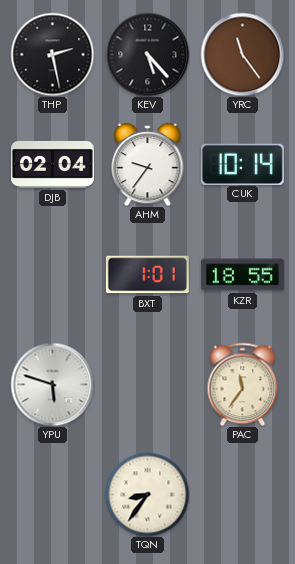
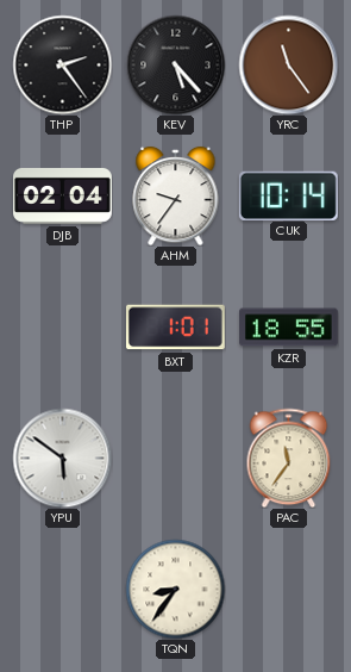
THP: 2:28 -> 2:24 (62, 64)
YPU: 5:48 -> 5:51 (62, 458)
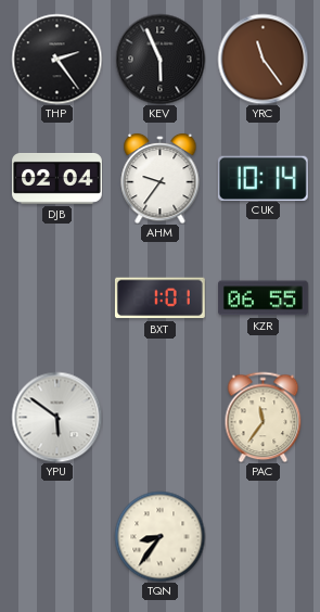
KEV: 5:23 -> 5:56 (159, 59)
KZR: 18:55 -> 06:55 (264, 298)
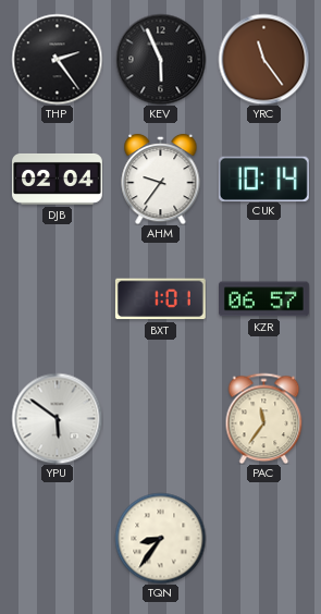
KZR: 06:55 -> 06:57 (264, 299)
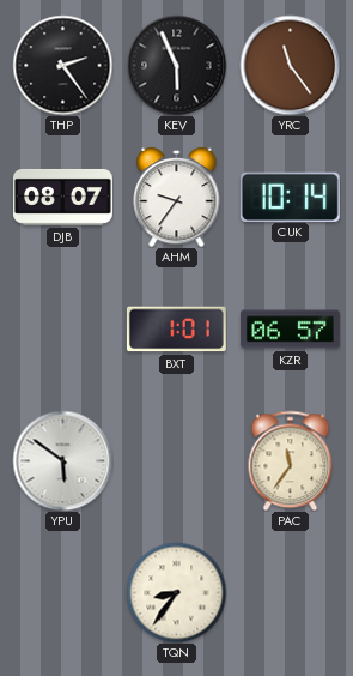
DJB: 02:04 -> 08:07 (63, 197)
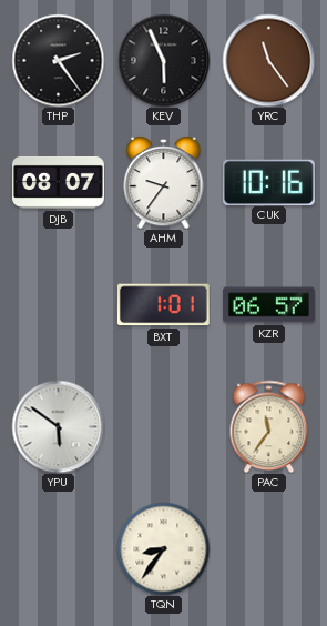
CUK: 10:14 -> 10:16 (268, 182)
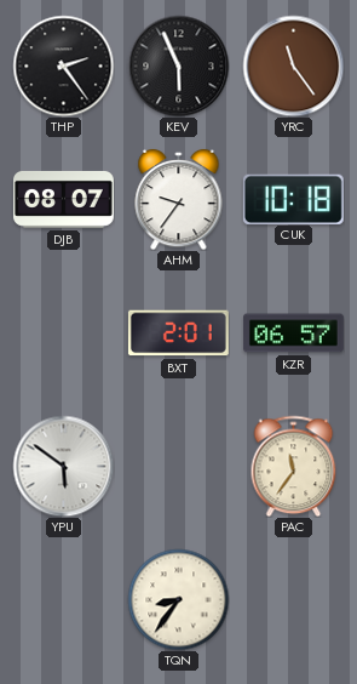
CUK: 10:16 -> 10:18 (293, 199)
BXT: 1:01 -> 2:01 (178, 334)
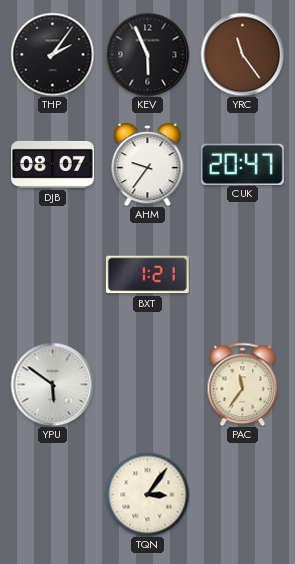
THP: 2:24 -> 2:06 (52, 54)
CUK: 10:18 -> 20:47 (242, 164)
BXT: 2:01 -> 1:21 (147, 275)
KZR: 06:57 -> none (294, 334)
TQN: 8:36 -> 3:06 (147, 494)
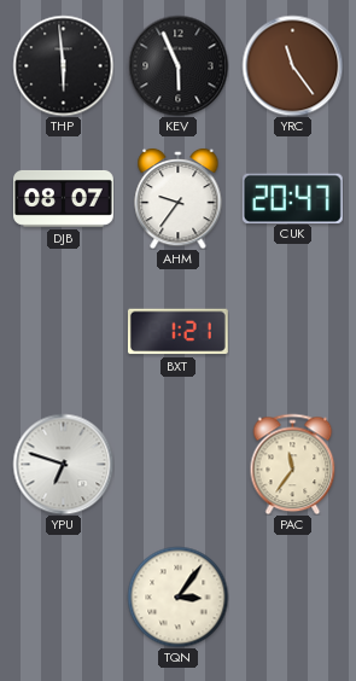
THP: 2:06 -> 5:59 (63, 65)
YPU: 5:51 -> 6:48 (63, 464)
